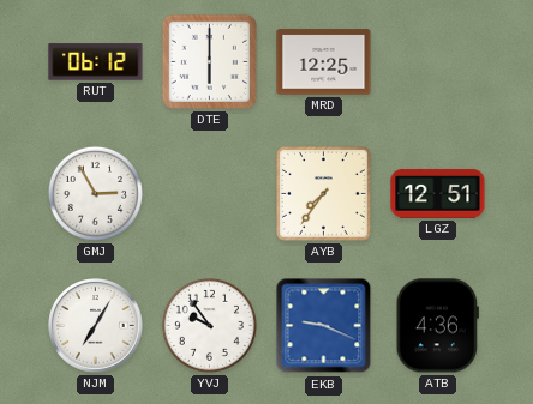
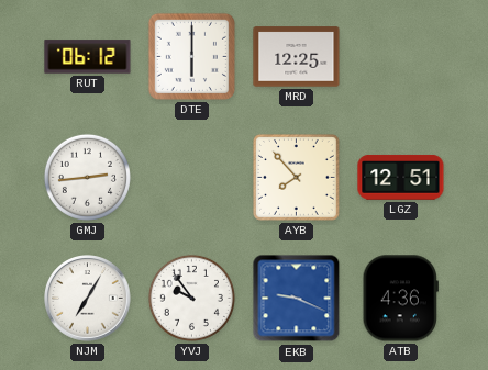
GMJ: 2:55 -> 2:44 (87, 177)
AYB: 7:36 -> 7:53 (297, 178)
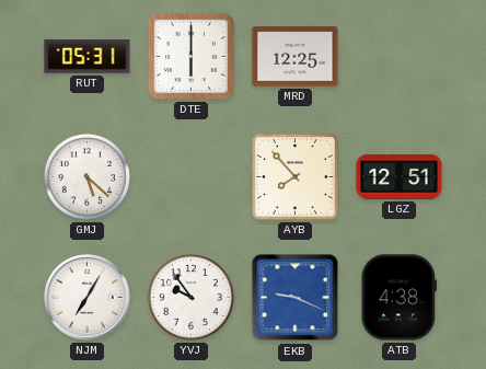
RUT: 06:12 -> 05:31 (88, 57)
GMJ: 2:44 -> 5:22 (86, 176)
ATB: 4:36 -> 4:38 (398, 298)
